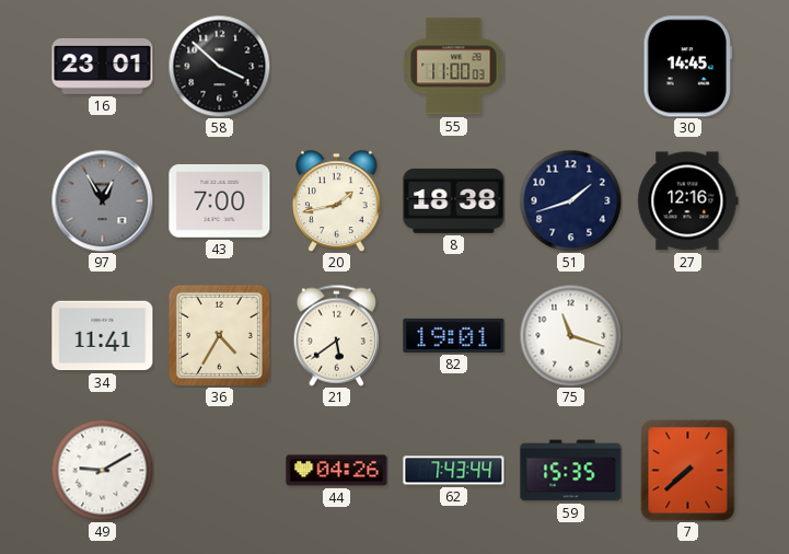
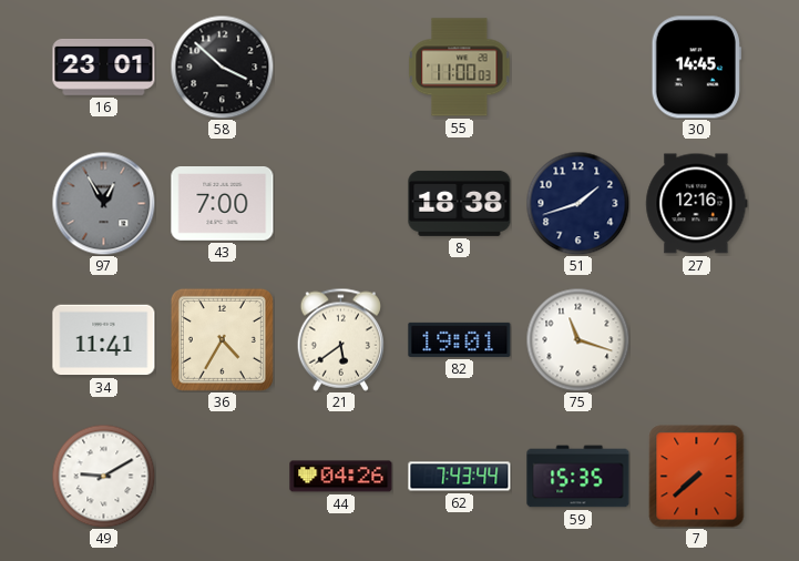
20: 1:43 -> none (337, 200)
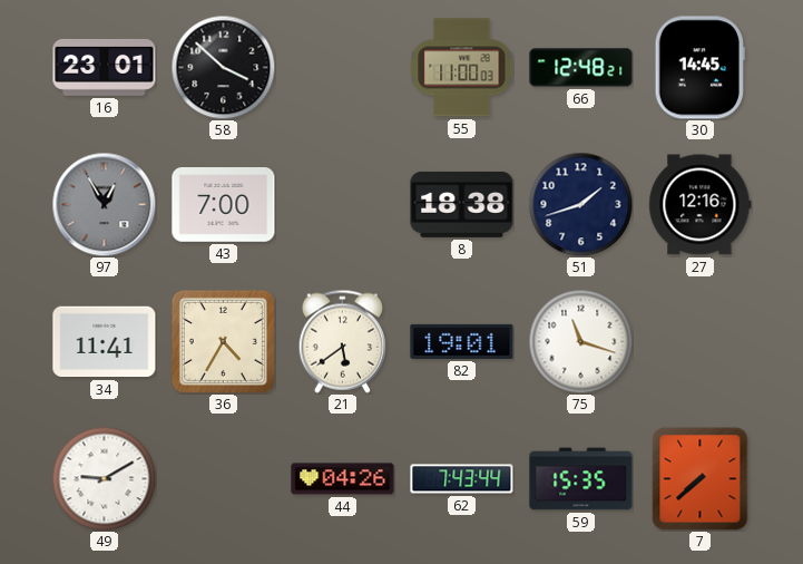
66: none -> 12:48 (581, 68)
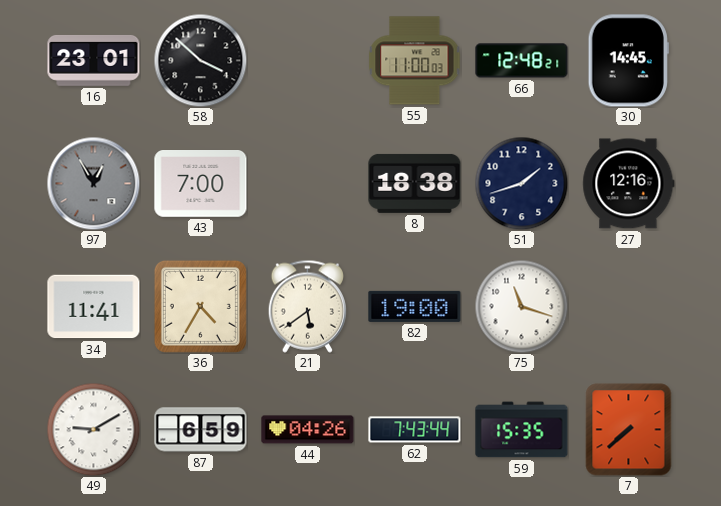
82: 19:01 -> 19:00 (415, 306)
87: none -> 6:59 (201, 430)
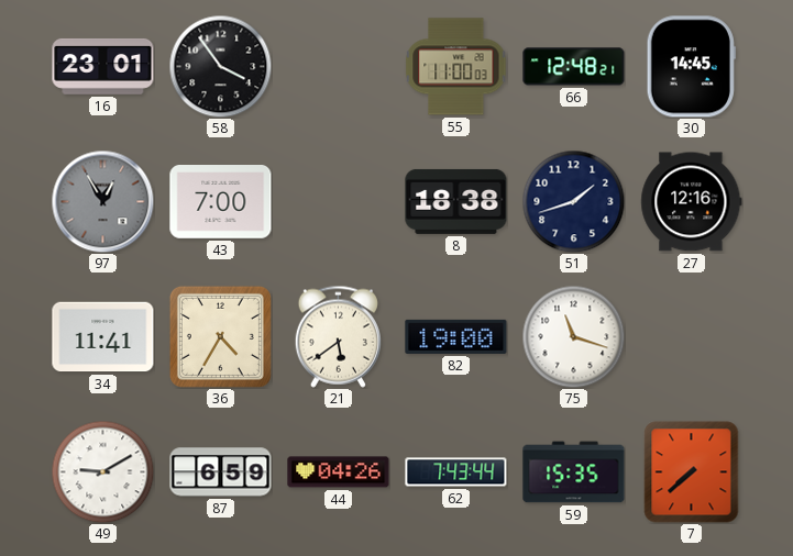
58: 3:52 -> 3:54 (220, 66)
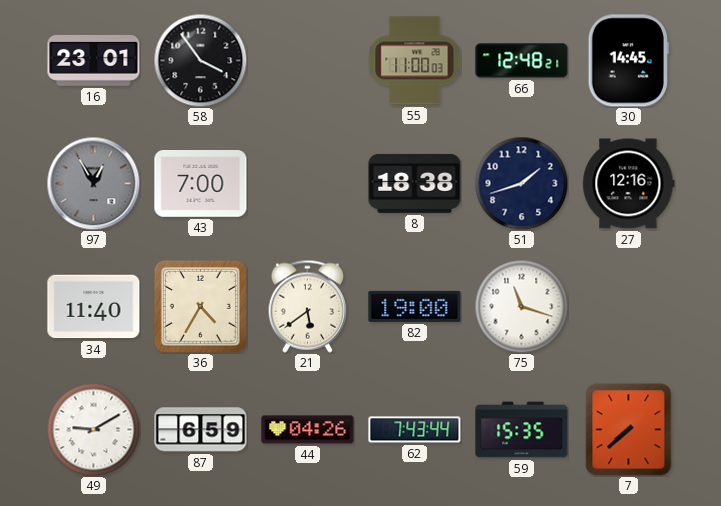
34: 11:41 -> 11:40 (94, 307)
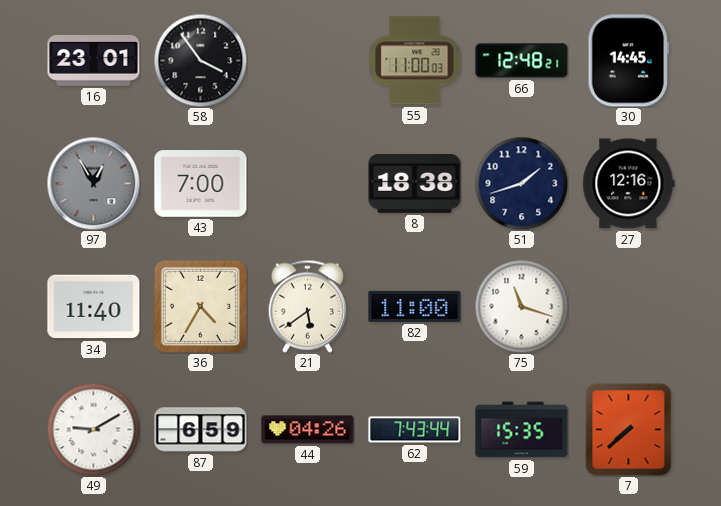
82: 19:00 -> 11:00 (415, 306)
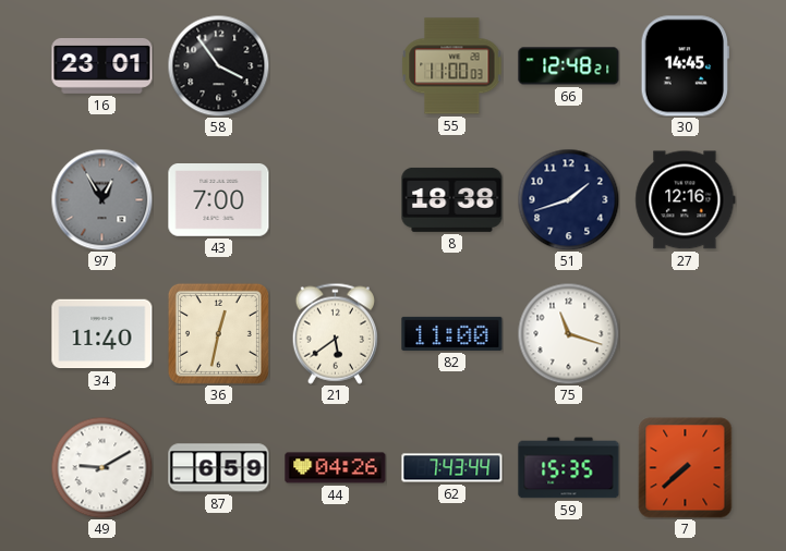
36: 4:35 -> 12:32 (218, 333)
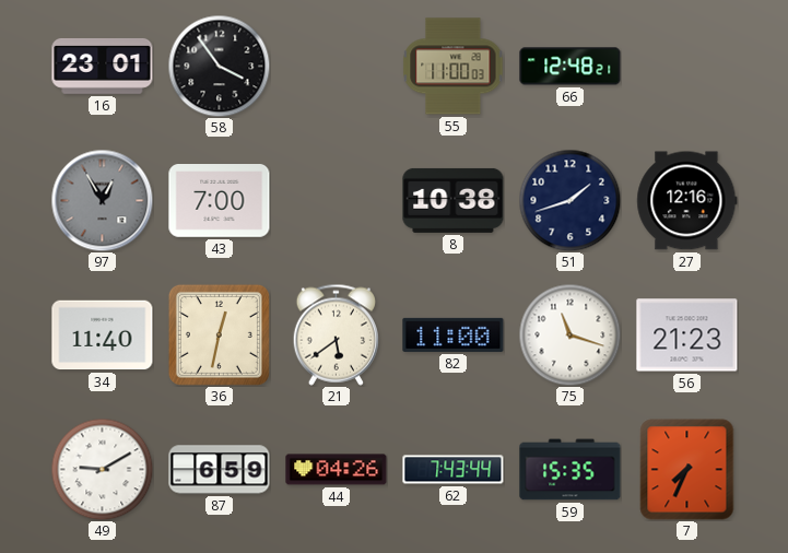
30: 14:45 -> none (685, 66)
8: 18:38 -> 10:38 (454, 200)
56: none -> 21:23 (687, 336)
7: 7:38 -> 7:34 (687, 470)
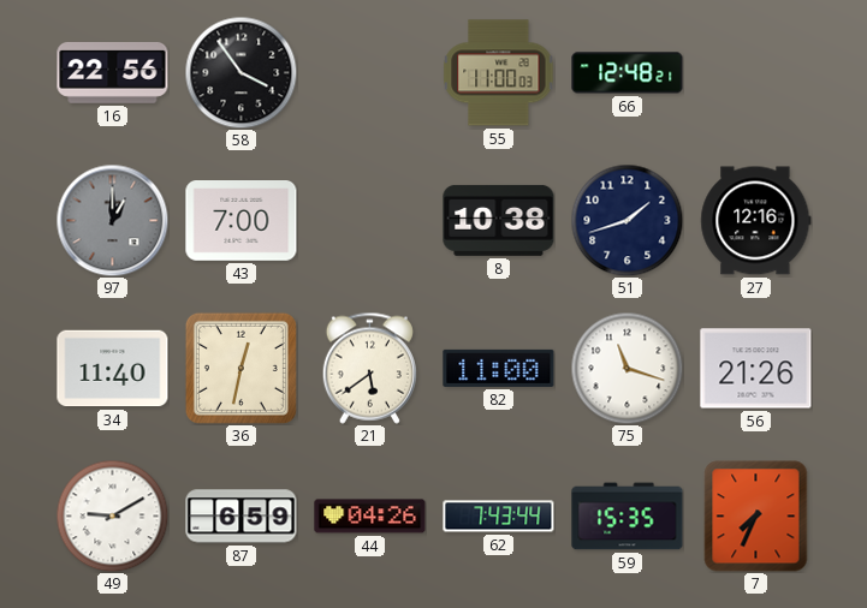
16: 23:01 -> 22:56 (113, 72)
97: 12:55 -> 1:00 (112, 220)
56: 21:23 -> 21:26 (756, 369)
